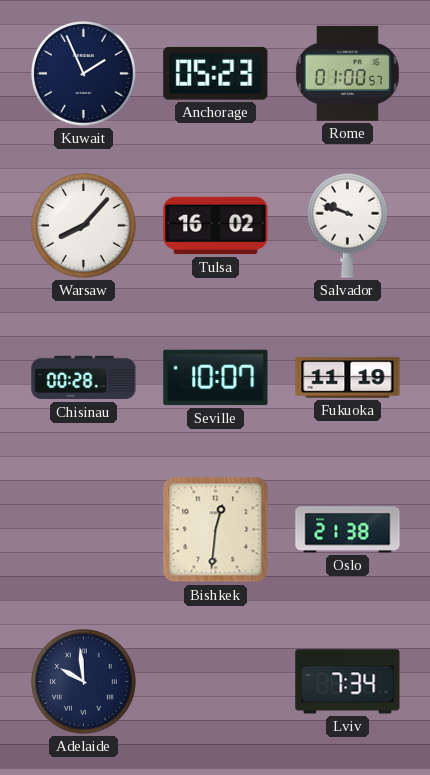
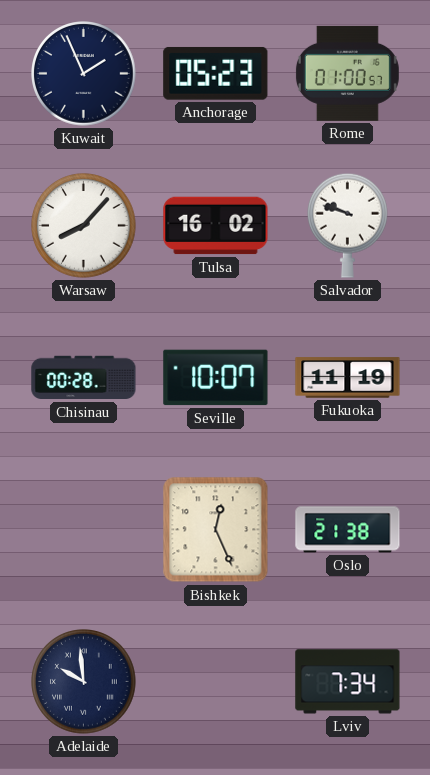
Bishkek: 12:31 -> 12:26 (216, 530)
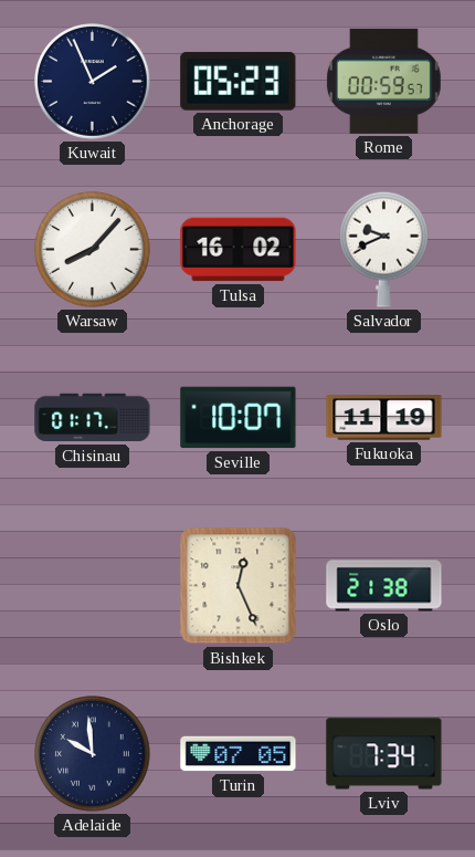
Rome: 01:00 -> 00:59 (383, 81)
Salvador: 9:48 -> 9:41 (384, 249)
Chisinau: 00:28 -> 01:17 (93, 418)
Turin: none -> 07:05 (239, 754)
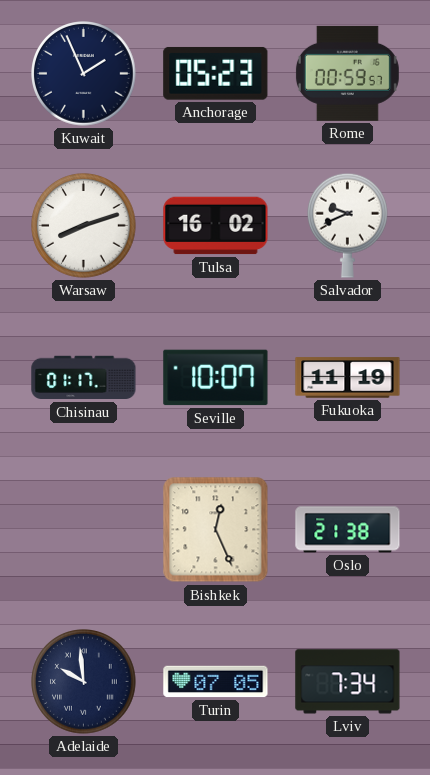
Warsaw: 8:07 -> 8:12 (84, 226)
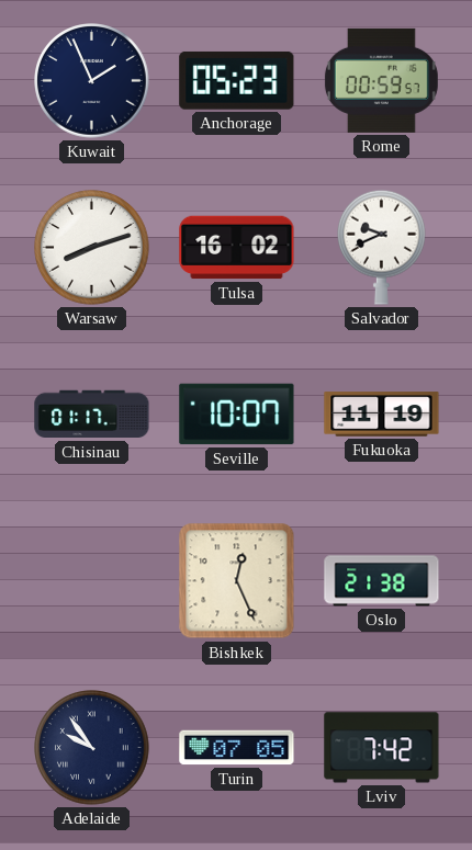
Adelaide: 9:59 -> 9:54 (92, 748)
Lviv: 7:34 -> 7:42 (382, 748)
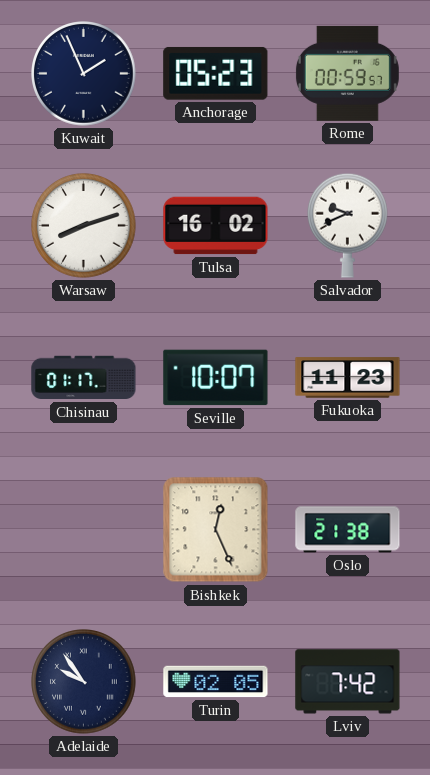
Fukuoka: 11:19 -> 11:23 (348, 378)
Turin: 07:05 -> 02:05 (216, 682)
